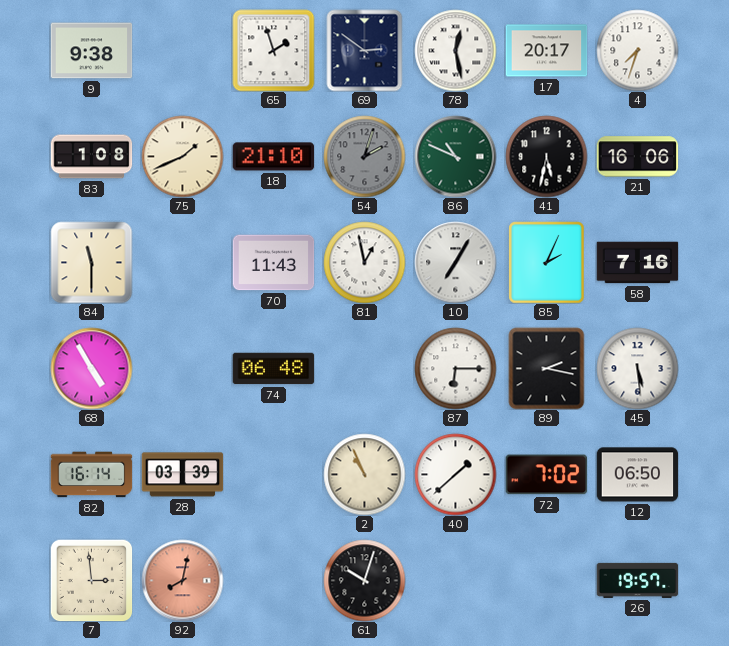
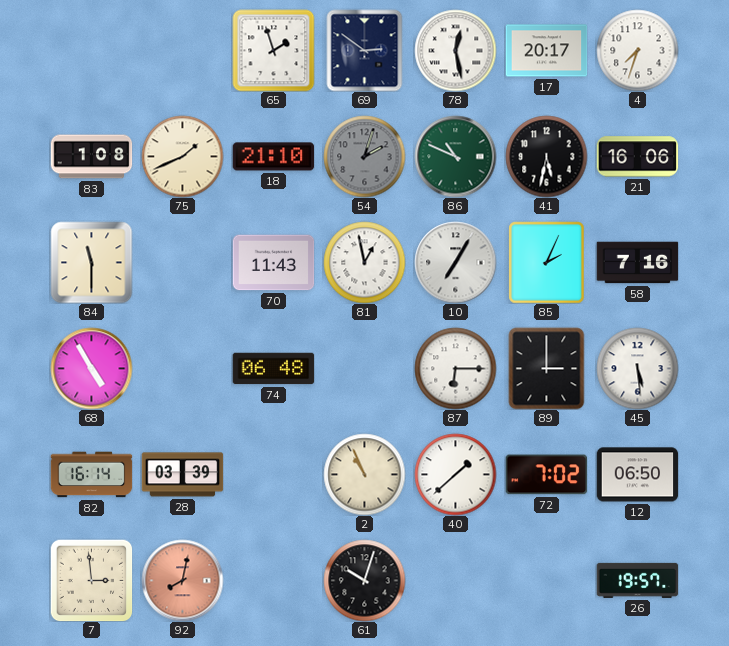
9: 9:38 -> none (91, 51)
89: 2:17 -> 3:00 (547, 368)
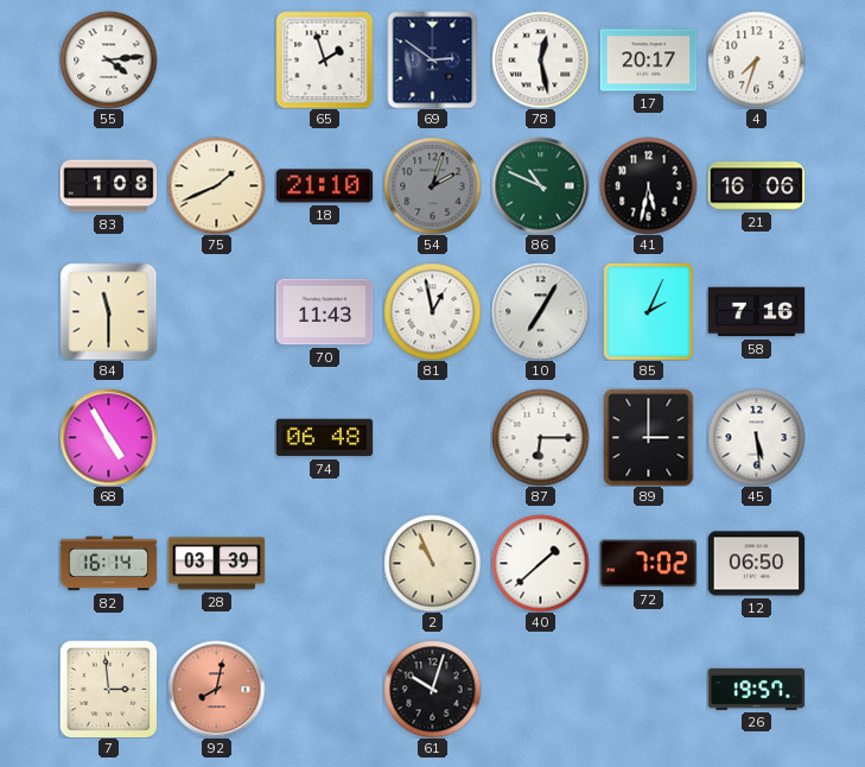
55: none -> 4:14 (108, 59)
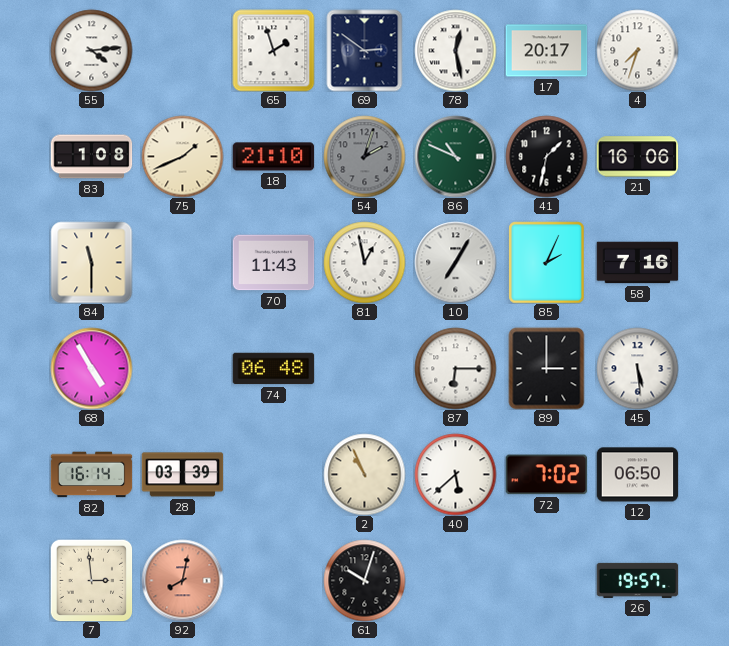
41: 5:32 -> 1:32 (546, 156)
40: 1:38 -> 5:38 (455, 474)
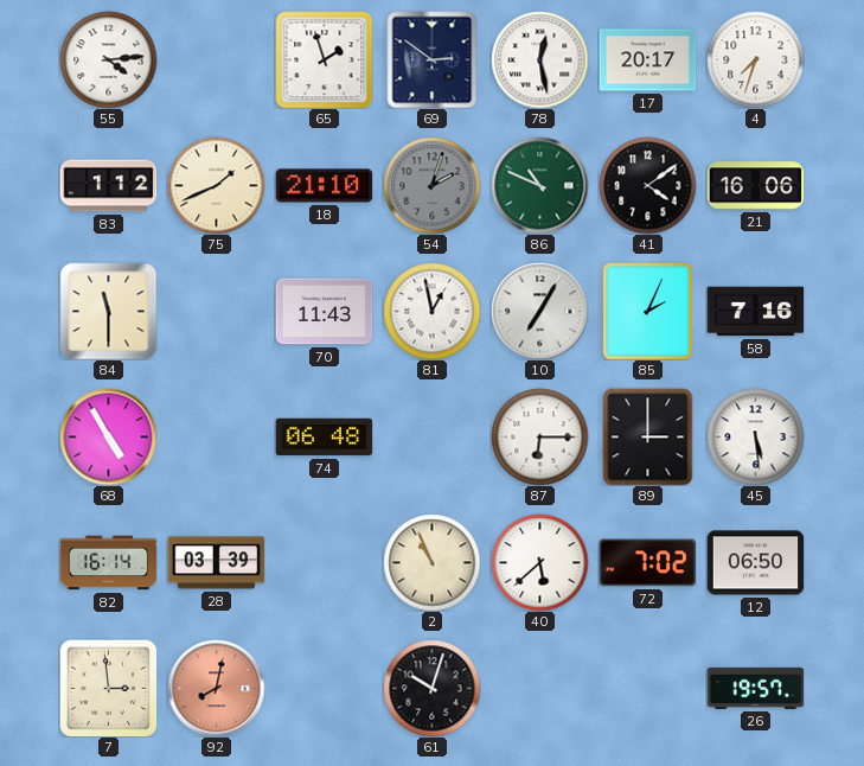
83: 1:08 -> 1:12 (108, 186)
41: 1:32 -> 4:09 (647, 185)
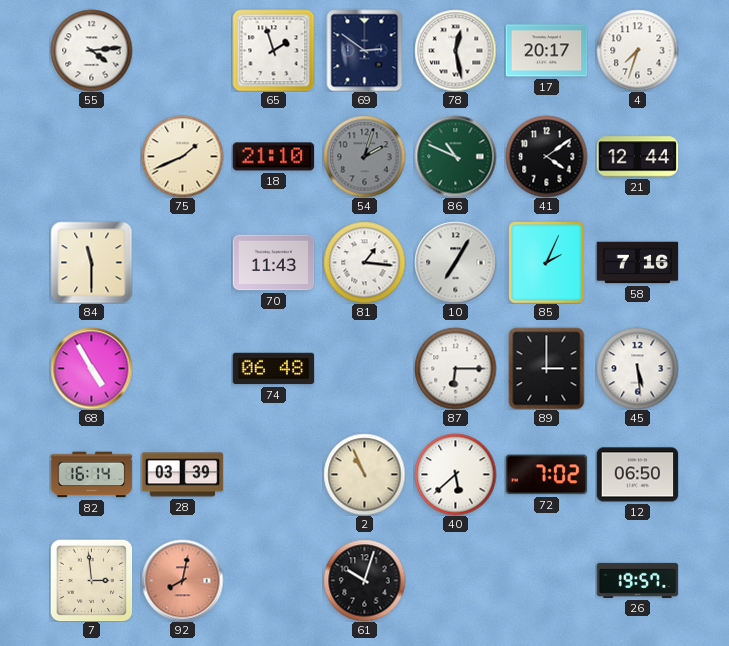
83: 1:12 -> none (108, 186)
21: 16:06 -> 12:44 (637, 157)
81: 12:58 -> 1:16 (364, 262)
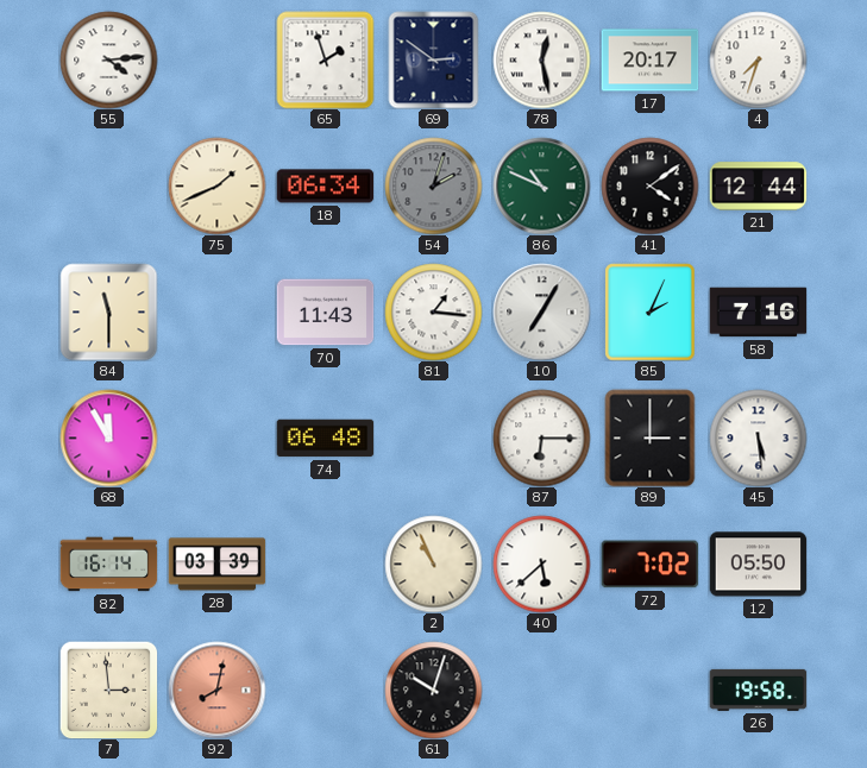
18: 21:10 -> 06:34 (325, 187)
68: 4:55 -> 11:55 (108, 437)
12: 06:50 -> 05:50 (758, 565)
26: 19:57 -> 19:58 (758, 690)
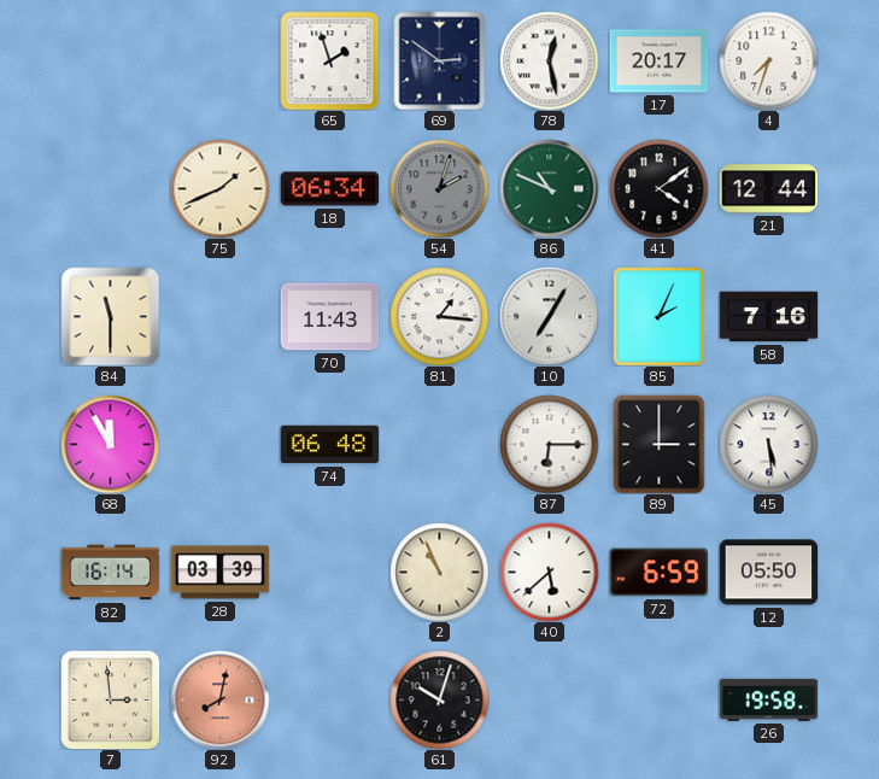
55: 4:14 -> none (108, 59)
72: 7:02 -> 6:59 (658, 573)
